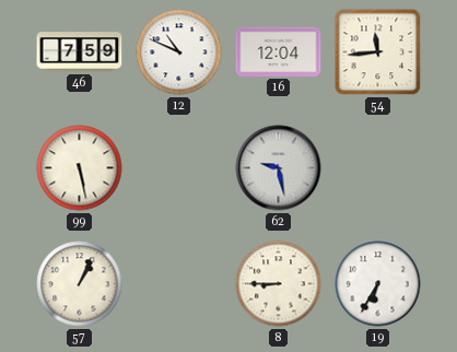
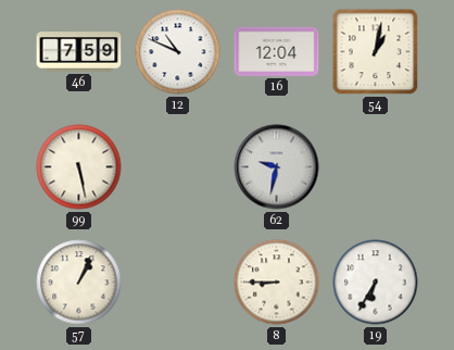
54: 11:44 -> 1:02 (376, 52)
62: 9:28 -> 9:32 (277, 167)
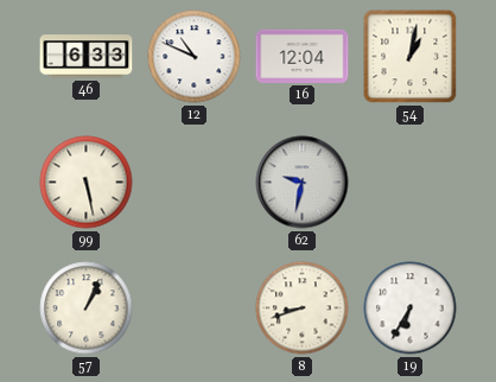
46: 7:59 -> 6:33 (87, 57)
8: 8:45 -> 8:42 (303, 308)
